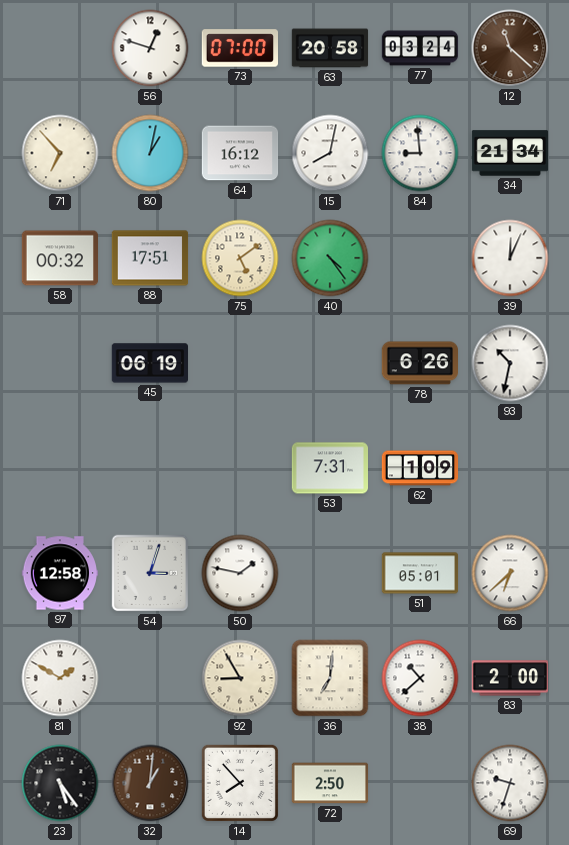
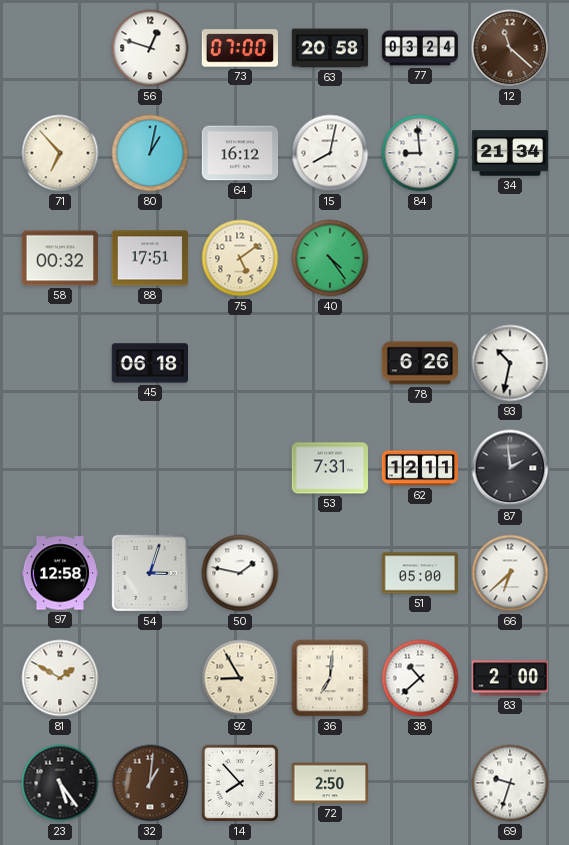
39: 12:04 -> none (510, 258)
45: 06:19 -> 06:18 (149, 363)
62: 1:09 -> 12:11 (420, 468)
87: none -> 1:59 (510, 468)
51: 05:01 -> 05:00 (420, 573)
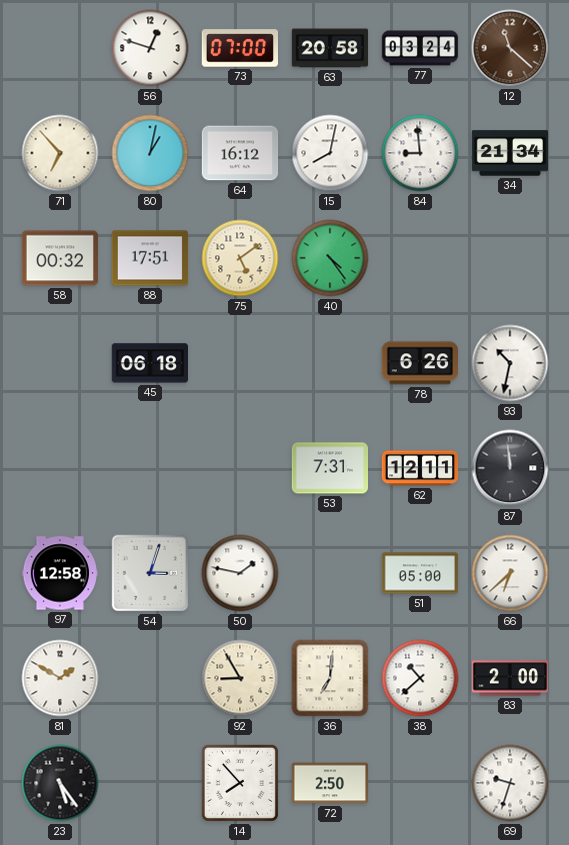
87: 1:59 -> 11:59 (510, 468)
32: 1:01 -> none (150, 783)
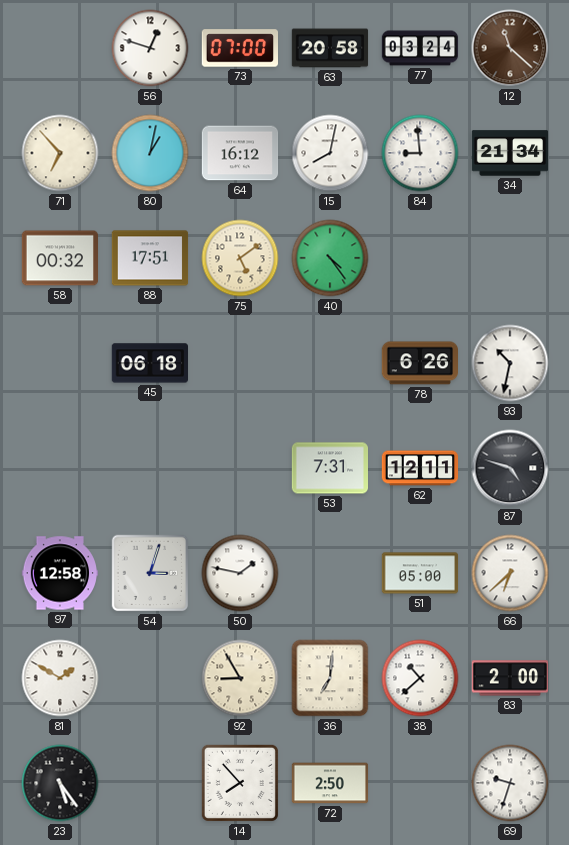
87: 11:59 -> 4:48 (510, 468)
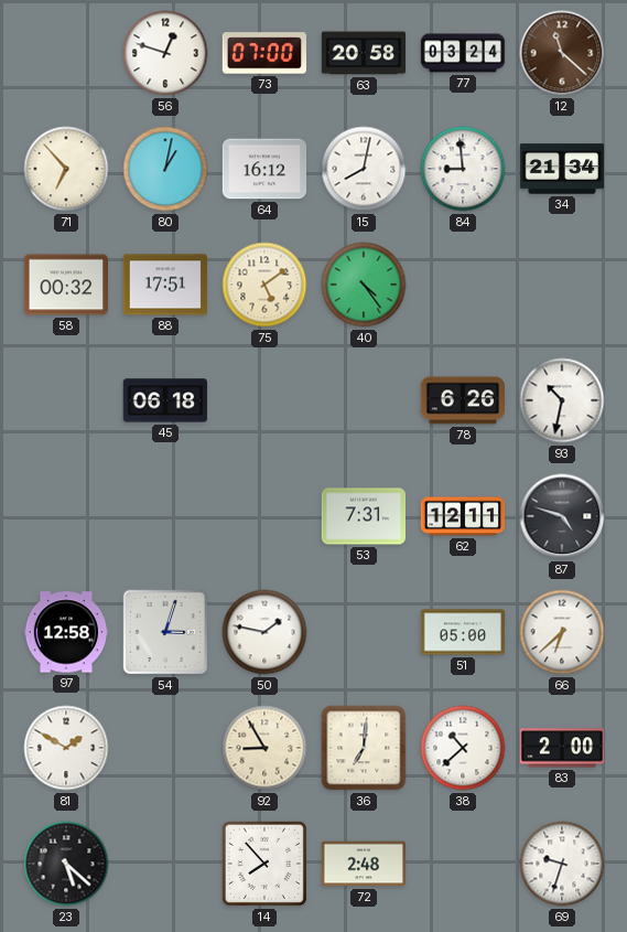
23: 5:24 -> 5:22 (66, 864)
72: 2:50 -> 2:48 (364, 864)
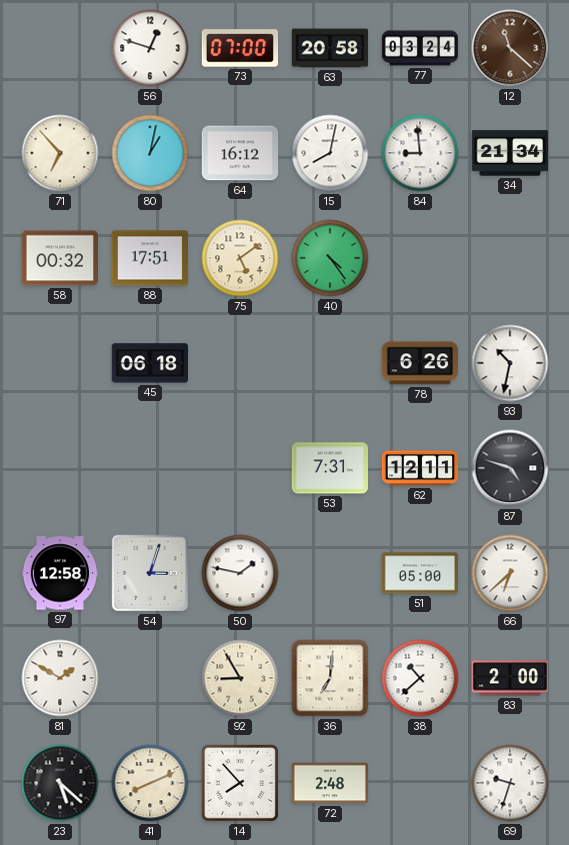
41: none -> 8:11 (150, 783)
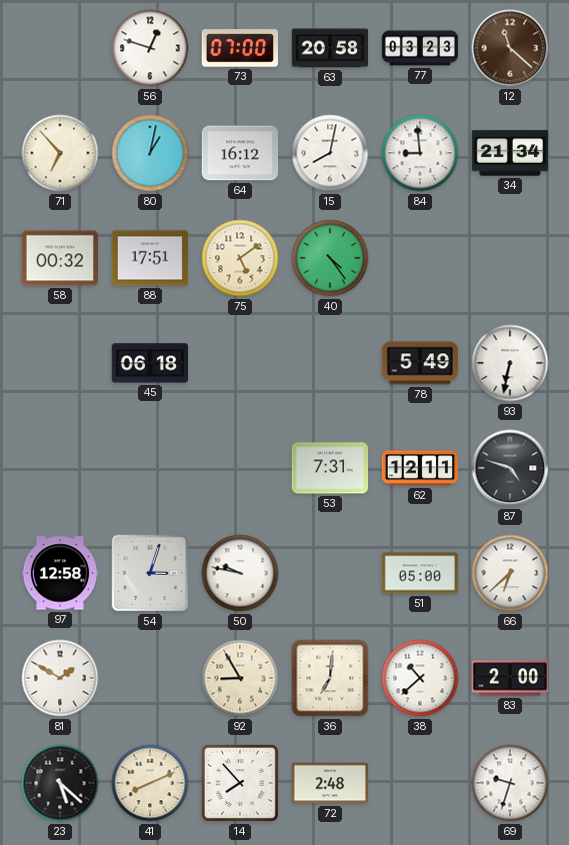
77: 03:24 -> 03:23 (420, 48)
78: 6:26 -> 5:49 (419, 363)
93: 10:32 -> 6:32 (510, 363)
50: 1:47 -> 9:47 (240, 573)
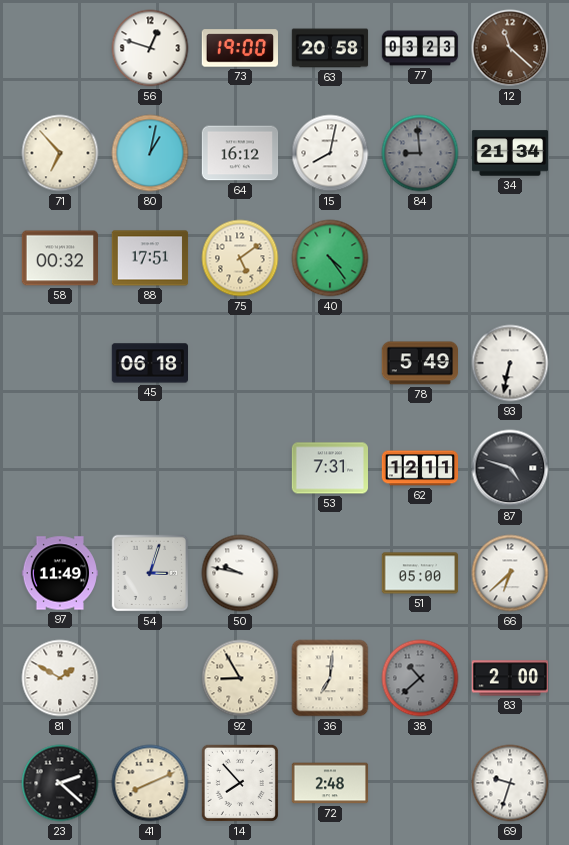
73: 07:00 -> 19:00 (239, 48)
84 dial: white -> grey (420, 153)
97: 12:58 -> 11:49 (60, 573)
38 dial: white -> grey (420, 678)
23: 5:22 -> 2:22 (60, 783)
